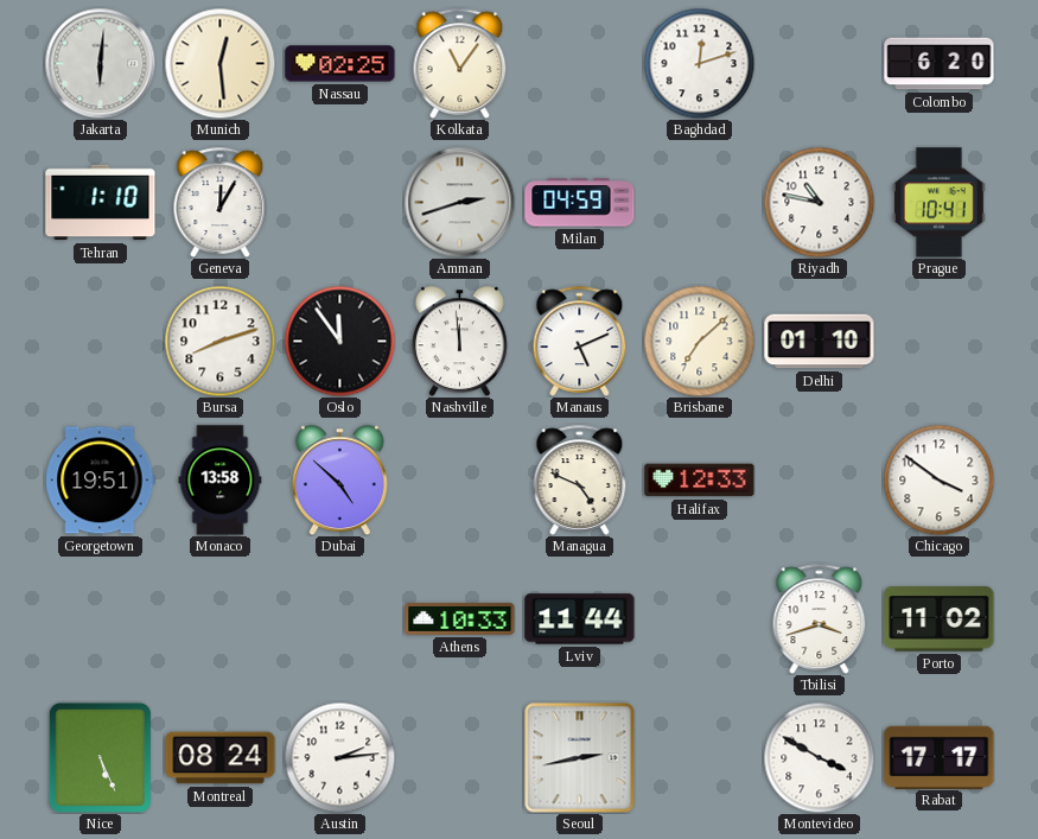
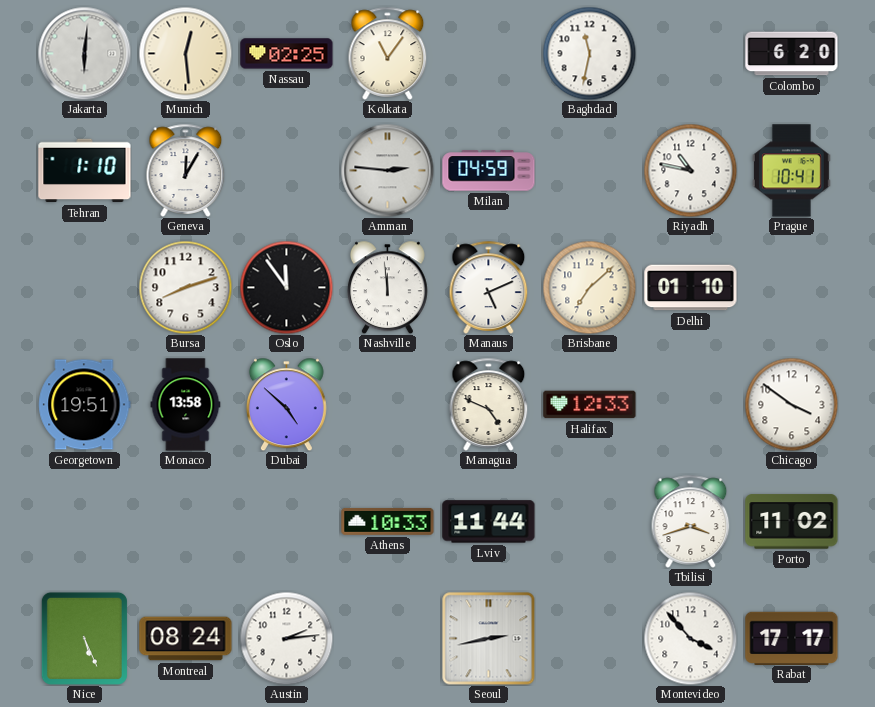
Baghdad: 12:12 -> 11:32 (589, 53)
Amman: 2:42 -> 2:46 (387, 170)
Montevideo: 3:50 -> 3:53 (690, 638)
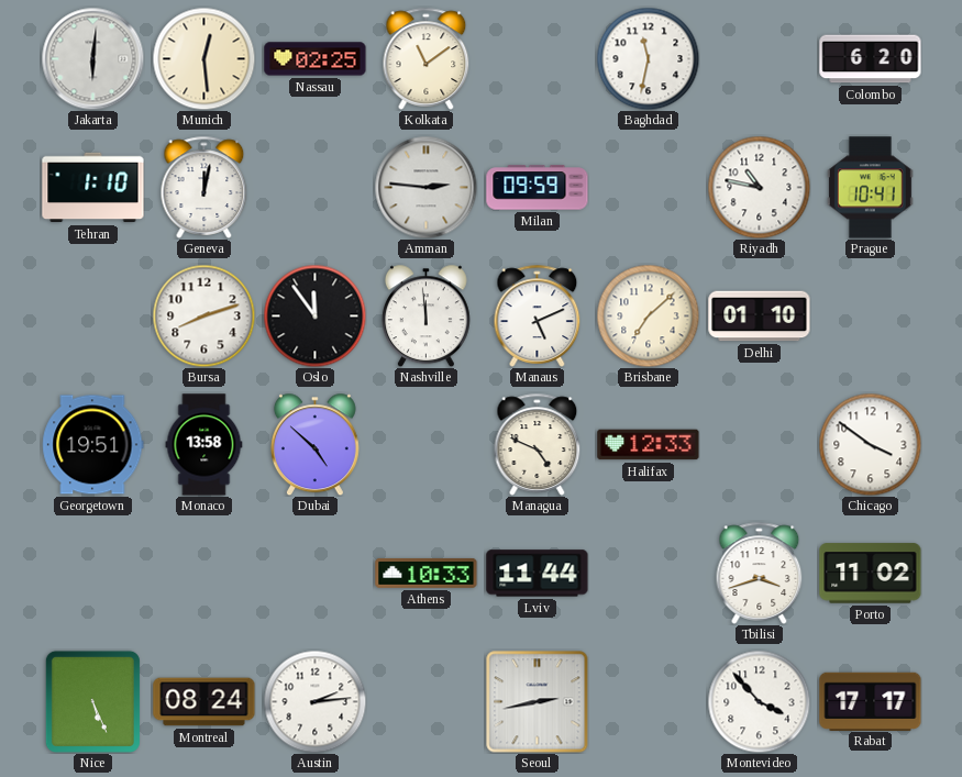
Kolkata: 11:06 -> 11:09 (427, 58)
Geneva: 12:05 -> 12:02 (204, 187)
Milan: 04:59 -> 09:59 (538, 188)
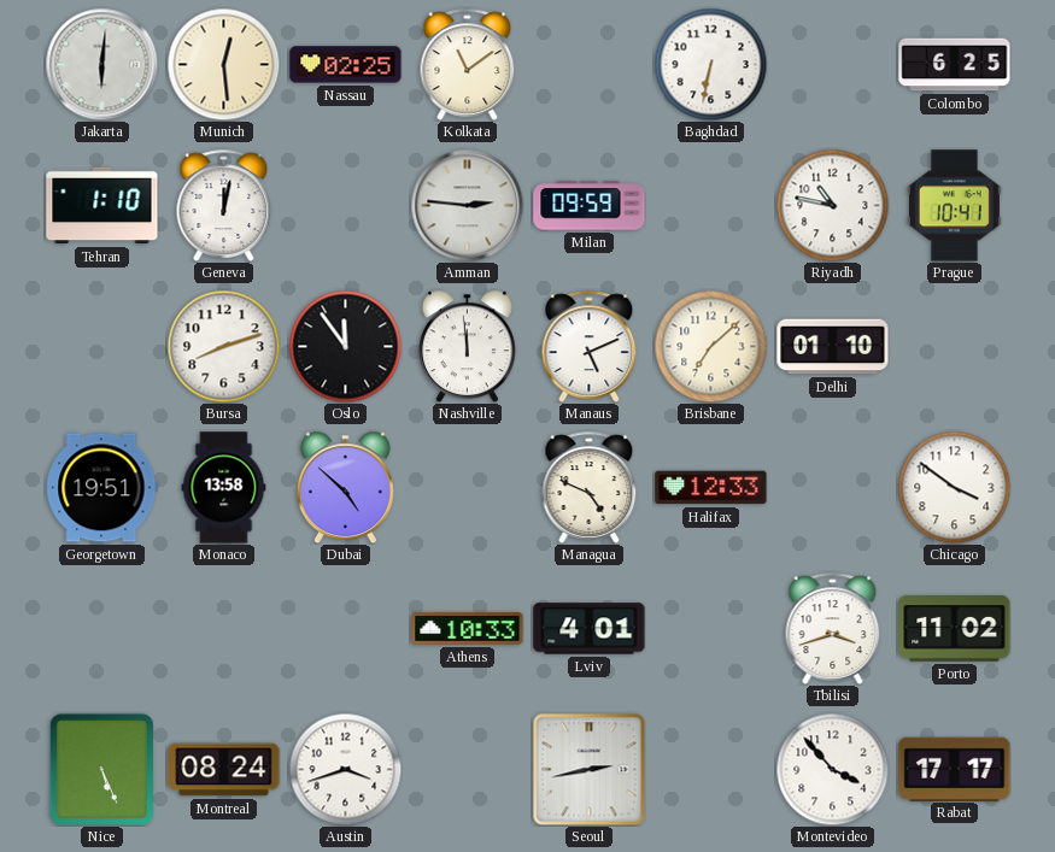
Baghdad: 11:32 -> 6:32 (710, 64)
Colombo: 6:20 -> 6:25 (955, 65)
Lviv: 11:44 -> 4:01 (590, 629)
Austin: 2:14 -> 3:42 (345, 769)
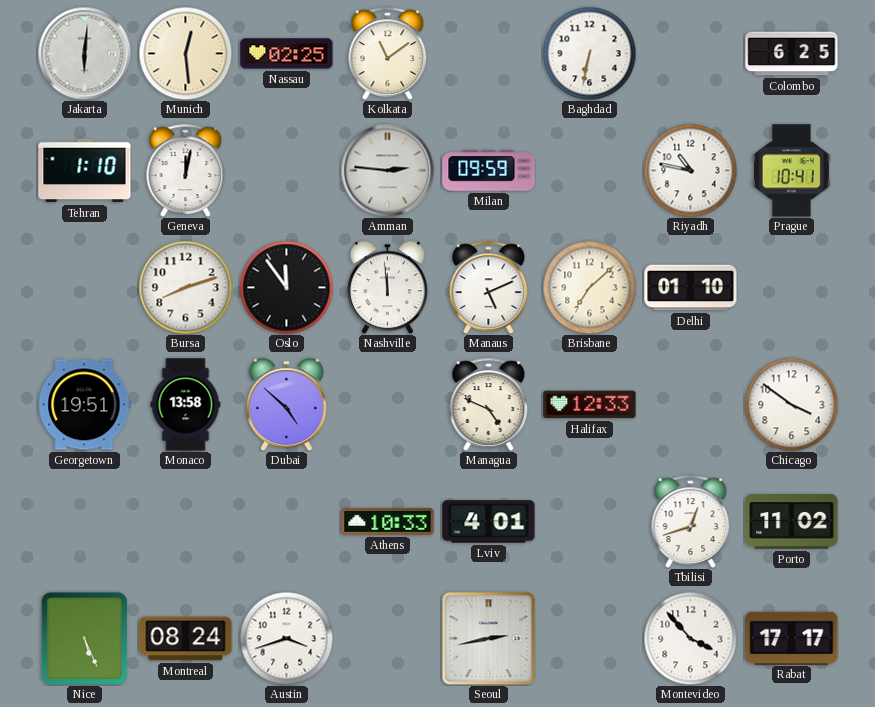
Tbilisi: 3:42 -> 12:42 (691, 521)
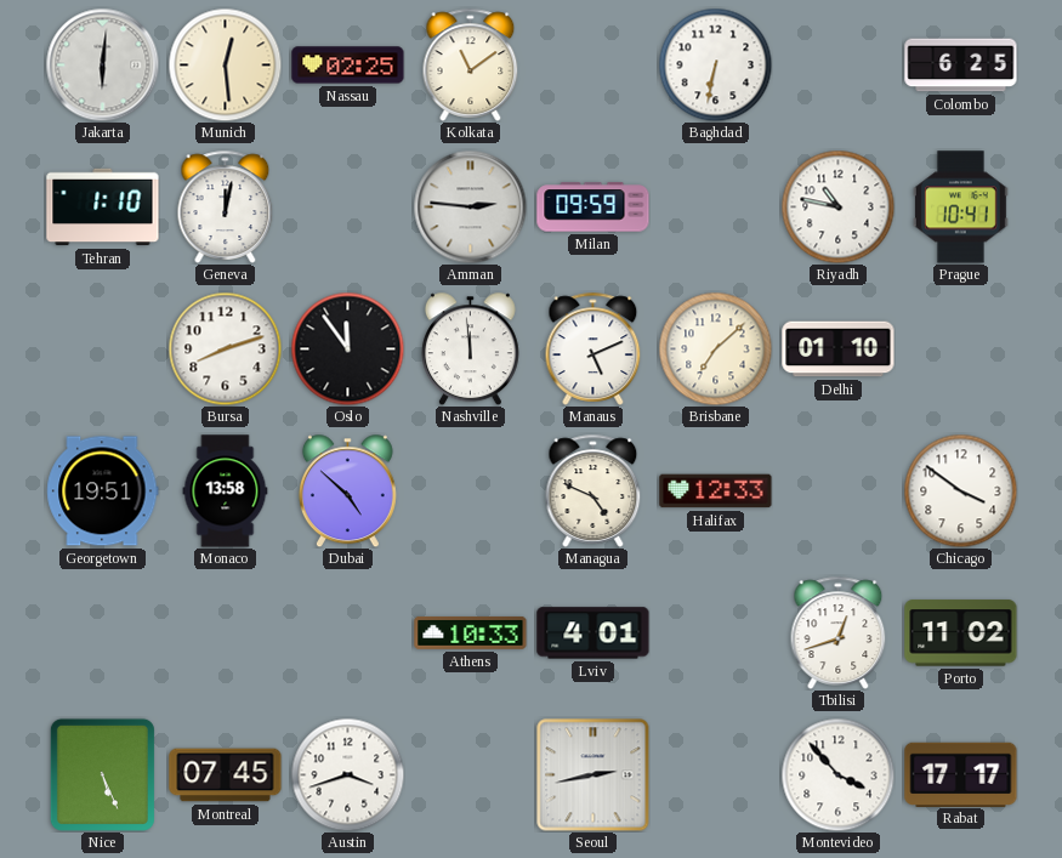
Montreal: 08:24 -> 07:45 (226, 775)
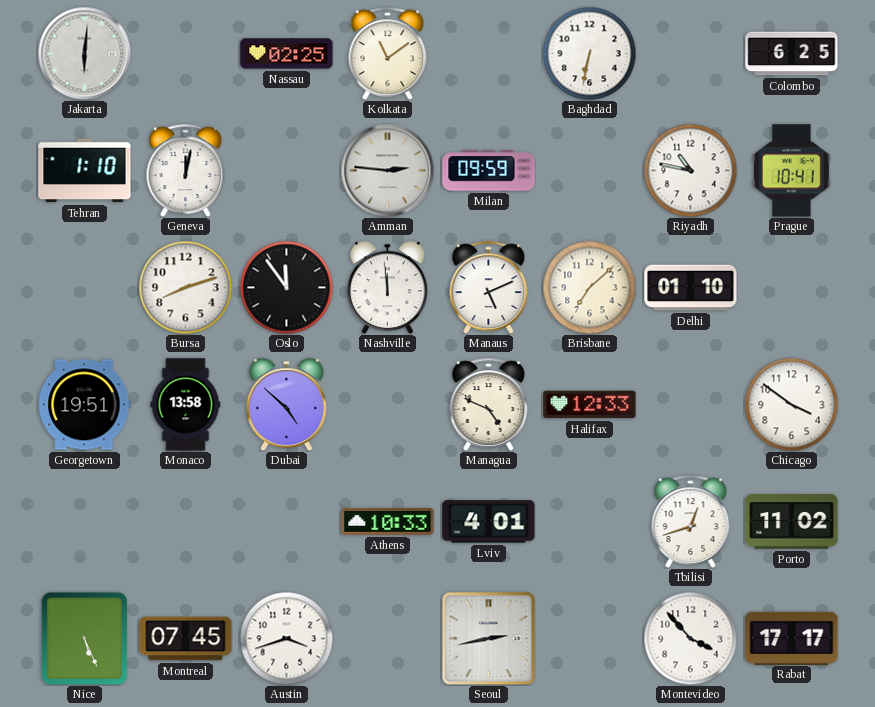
Munich: 12:29 -> none (225, 64)
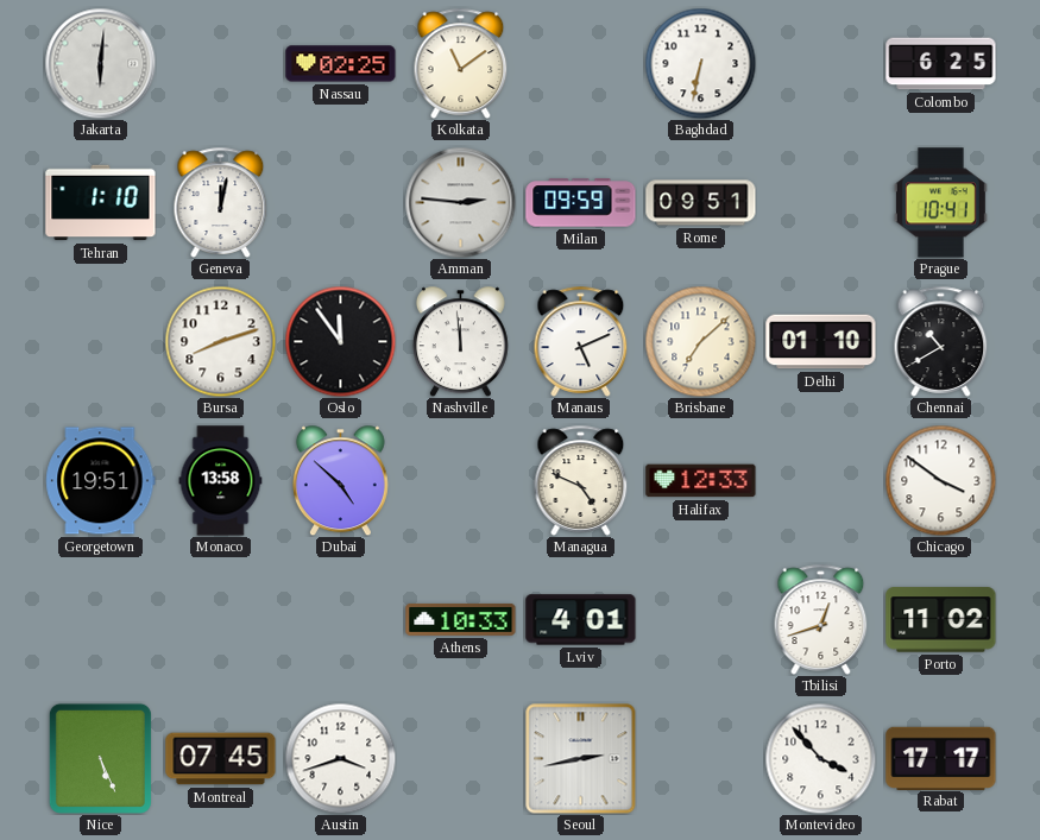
Rome: none -> 09:51 (701, 203)
Riyadh: 10:47 -> none (690, 170)
Chennai: none -> 10:40 (941, 341)
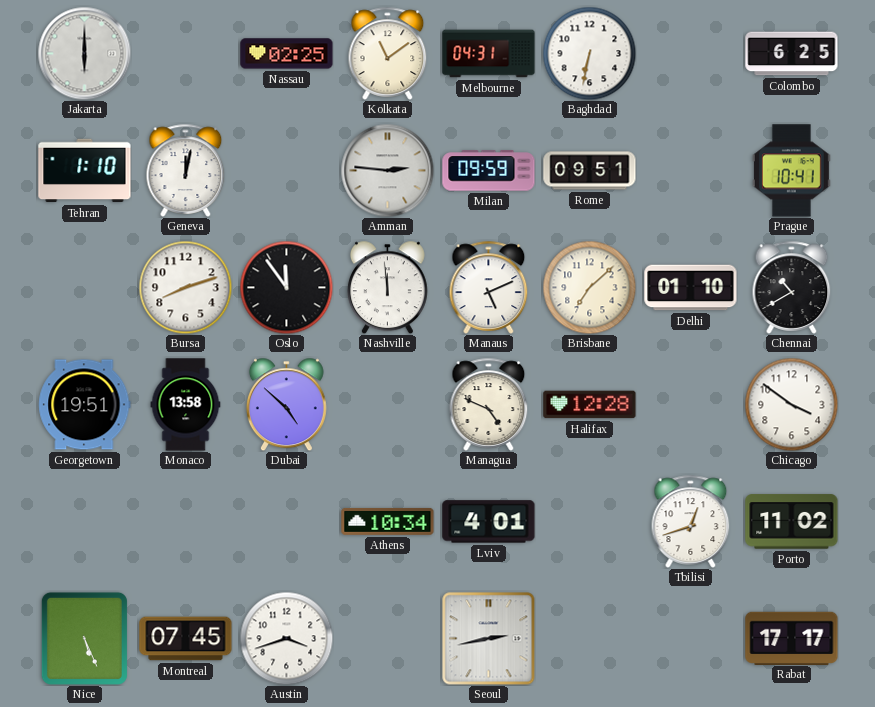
Jakarta: 6:01 -> 6:00 (84, 53)
Melbourne: none -> 04:31 (489, 54)
Halifax: 12:33 -> 12:28 (590, 405)
Athens: 10:33 -> 10:34 (388, 522)
Montevideo: 3:53 -> none (820, 758)
